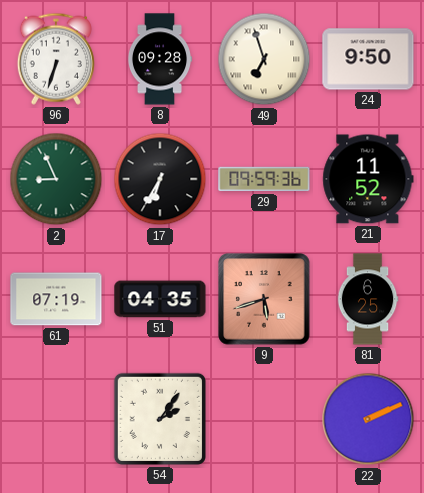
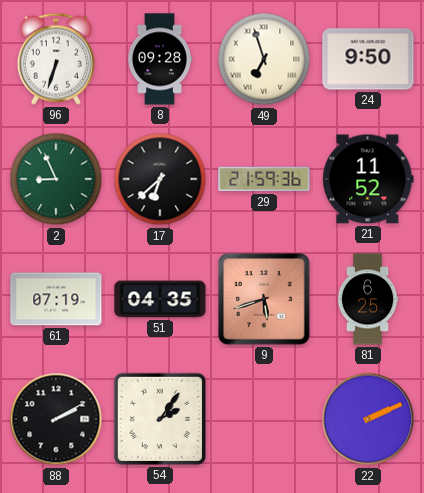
17: 6:35 -> 6:38 (160, 179)
29: 09:59 -> 21:59 (264, 179)
88: none -> 2:10 (56, 419)
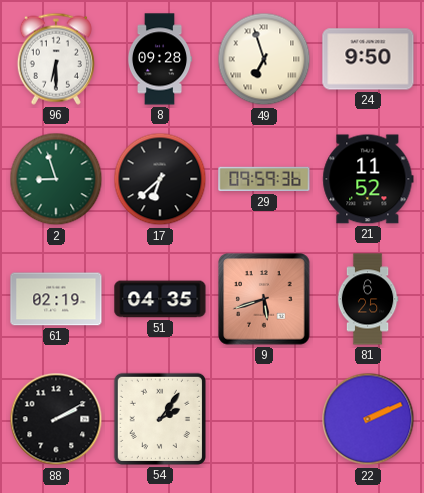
96: 6:33 -> 6:30 (56, 59)
2: 8:56 -> 8:57 (56, 179)
29: 21:59 -> 09:59 (264, 179)
61: 07:19 -> 02:19 (56, 299)
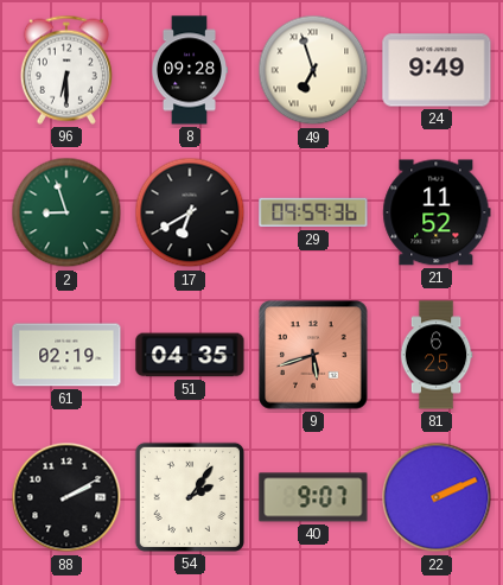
24: 9:50 -> 9:49 (437, 70)
17: 6:38 -> 6:40 (190, 212)
40: none -> 9:07 (313, 497)
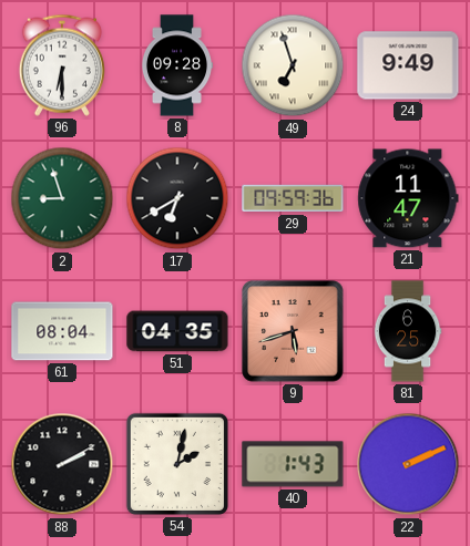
21: 11:52 -> 11:47 (408, 198)
61: 02:19 -> 08:04 (62, 331)
54: 2:06 -> 2:02 (177, 464)
40: 9:07 -> 1:43 (293, 464)
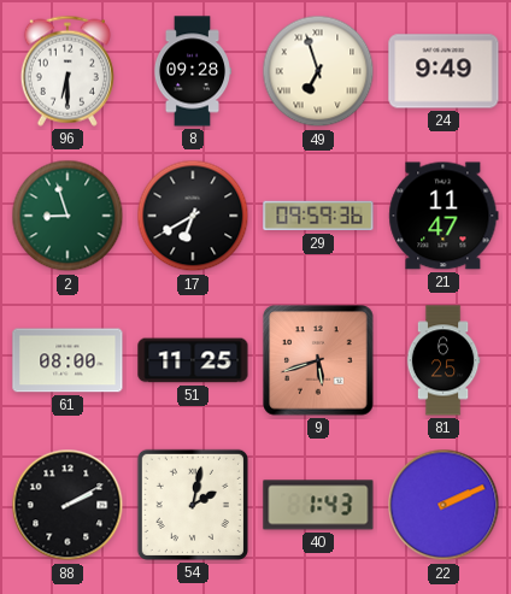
61: 08:04 -> 08:00 (67, 360)
51: 04:35 -> 11:25 (193, 360)
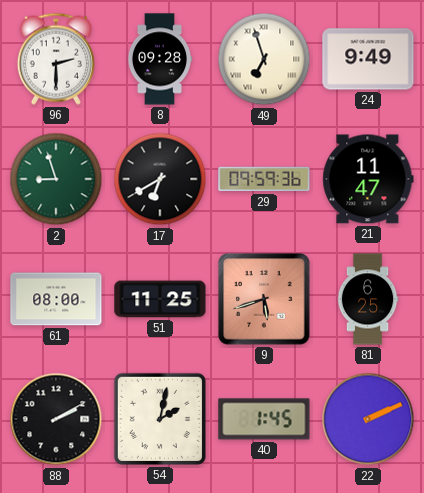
96: 6:30 -> 2:30 (56, 59)
40: 1:43 -> 1:45 (264, 419)
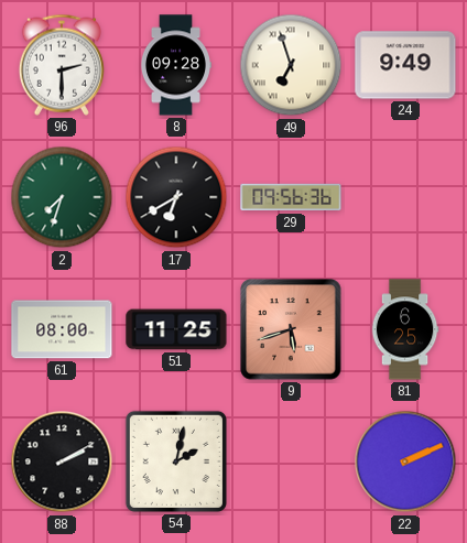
2: 8:57 -> 7:33 (62, 197)
29: 09:59 -> 09:56 (291, 197)
21: 11:47 -> none (368, 179)
40: 1:45 -> none (264, 419)
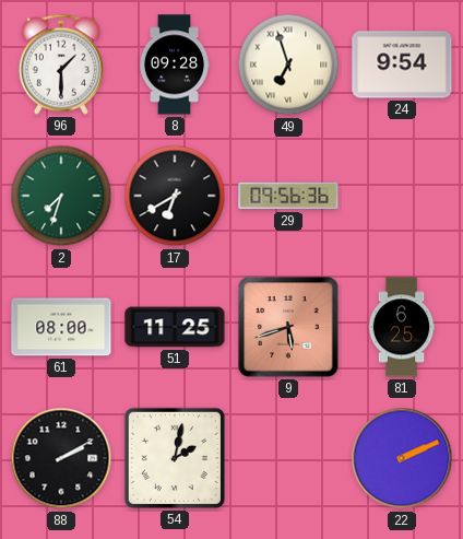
96: 2:30 -> 1:30 (61, 65)
24: 9:49 -> 9:54 (402, 65)
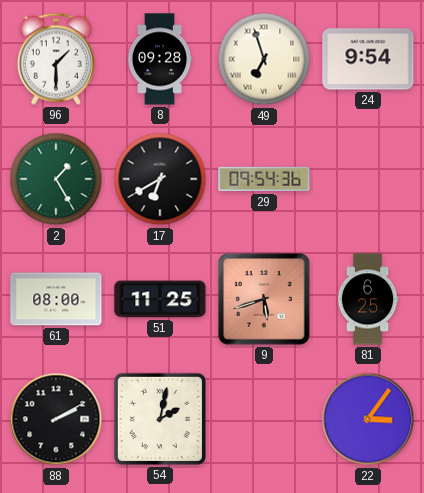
2: 7:33 -> 1:25 (56, 179)
29: 09:56 -> 09:54 (264, 179)
22: 2:11 -> 3:06 (368, 419)
